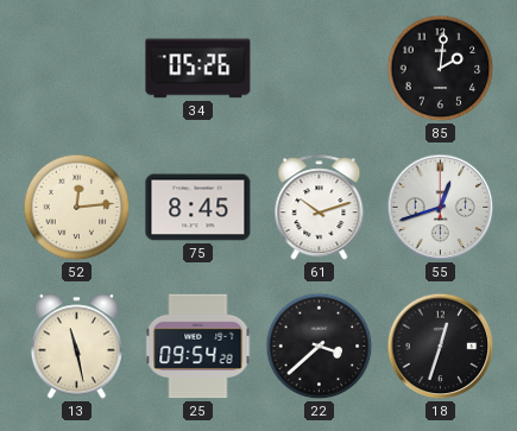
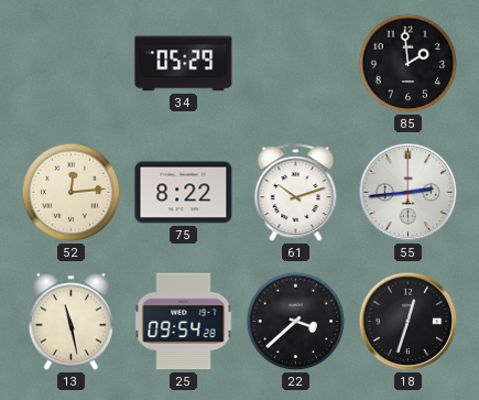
34: 05:26 -> 05:29 (184, 64)
85: 2:01 -> 1:59 (409, 64)
75: 8:45 -> 8:22 (184, 193)
55: 12:42 -> 2:44 (409, 193)
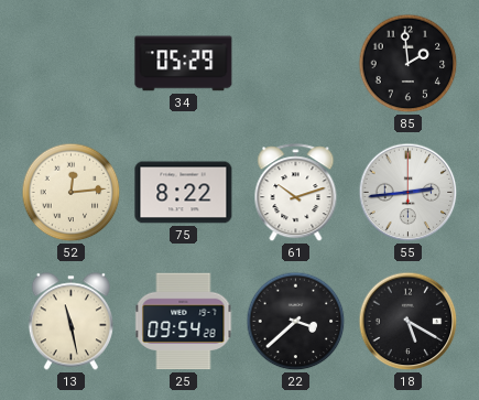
18: 12:33 -> 5:20 (409, 322)
